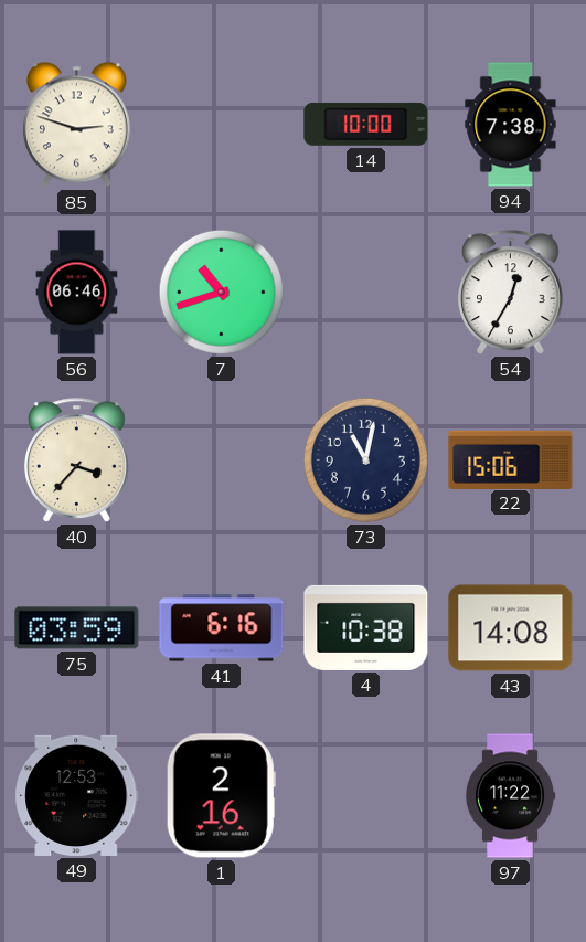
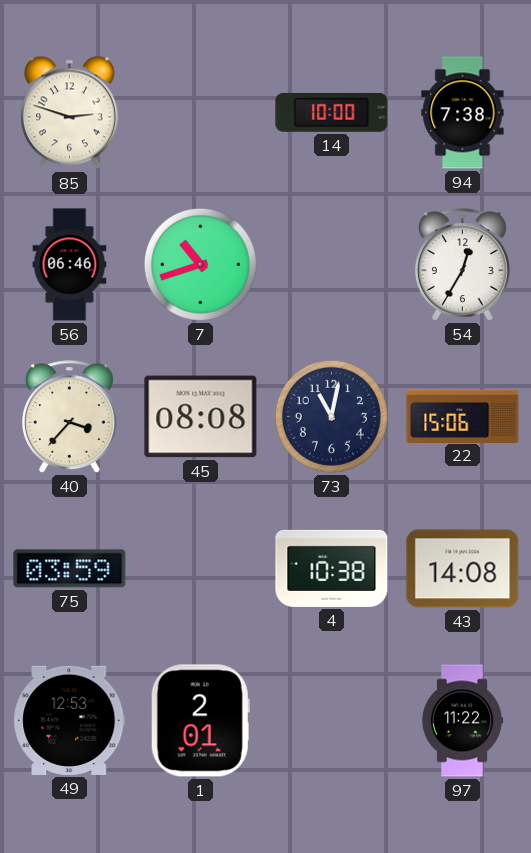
45: none -> 08:08 (201, 417)
41: 6:16 -> none (222, 628)
1: 2:16 -> 2:01 (200, 721)
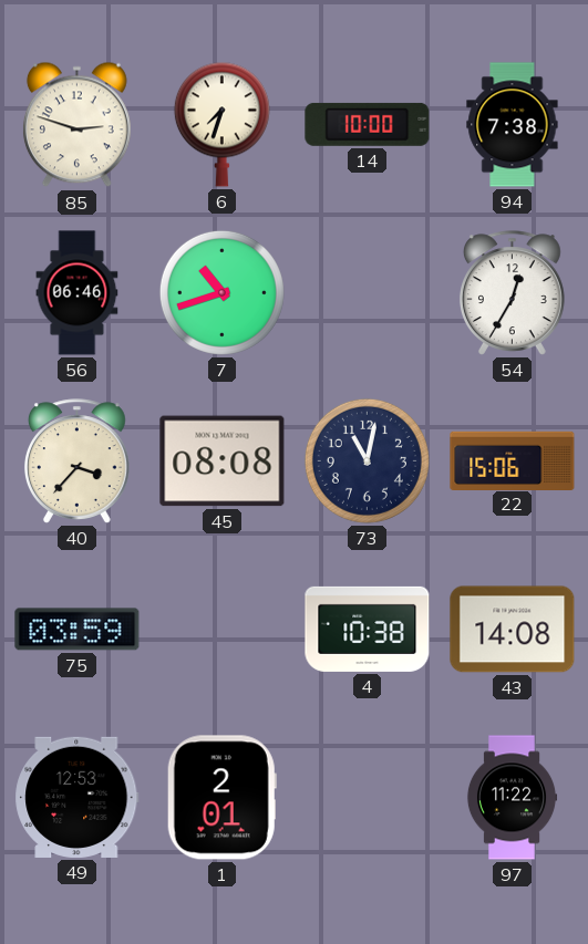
6: none -> 7:33 (221, 124)
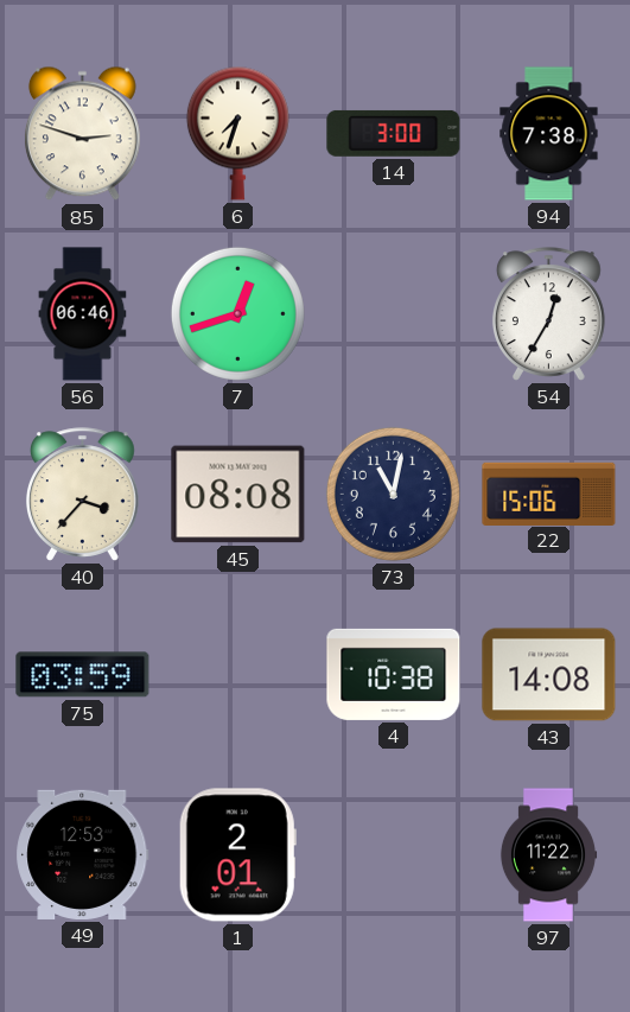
14: 10:00 -> 3:00 (394, 133)
7: 10:42 -> 12:42 (237, 313)
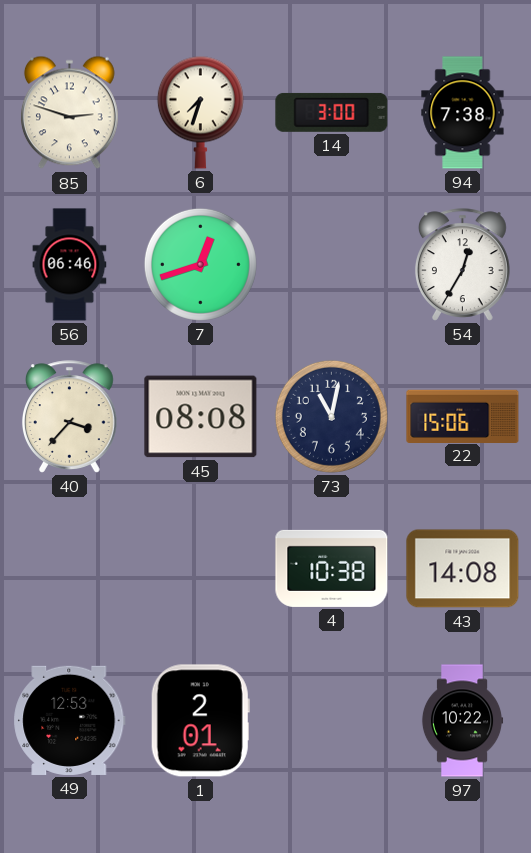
75: 03:59 -> none (83, 675)
97: 11:22 -> 10:22 (462, 721)
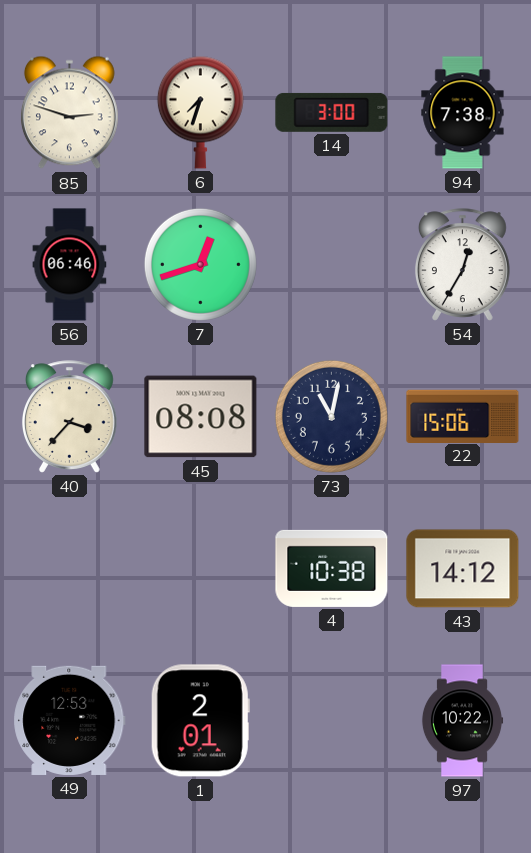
43: 14:08 -> 14:12 (463, 569)
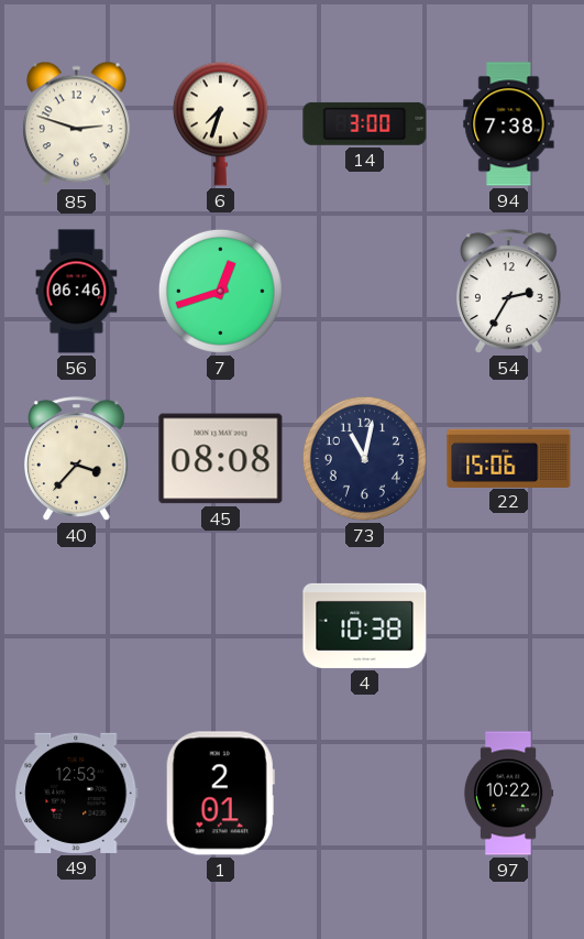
54: 12:35 -> 2:35 (508, 292)
43: 14:12 -> none (463, 569)
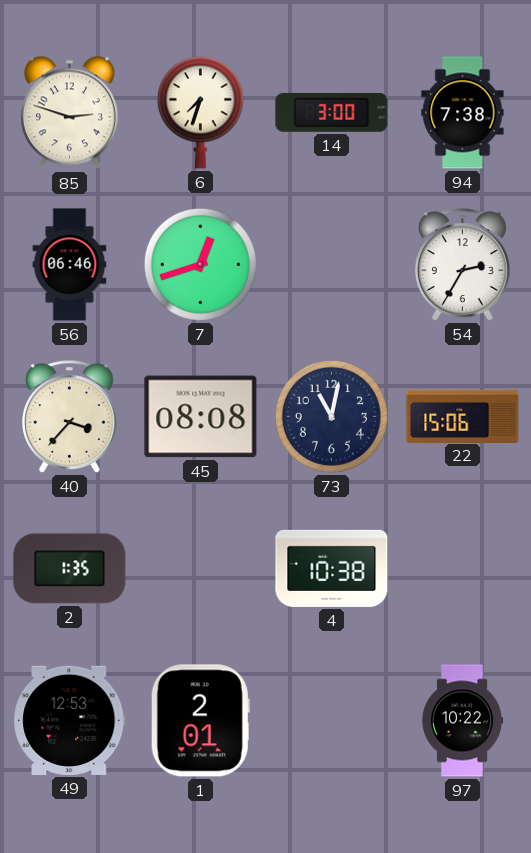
2: none -> 1:35 (70, 569)
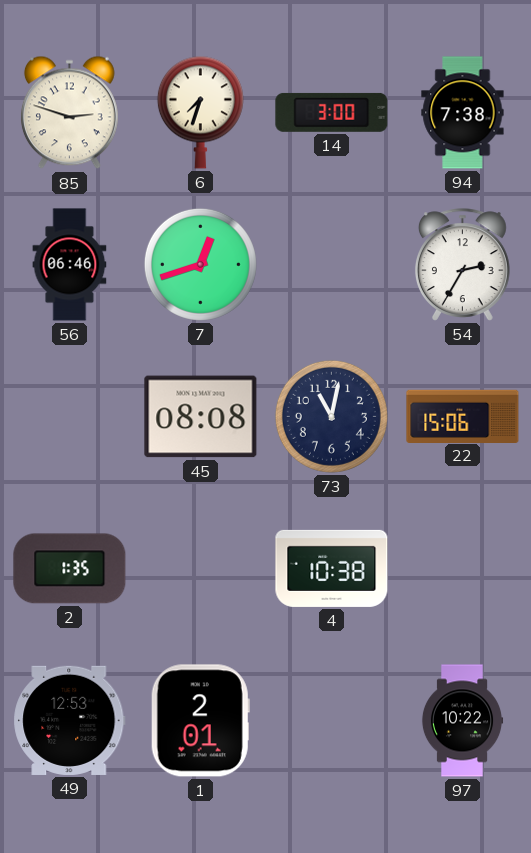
40: 3:37 -> none (69, 417)
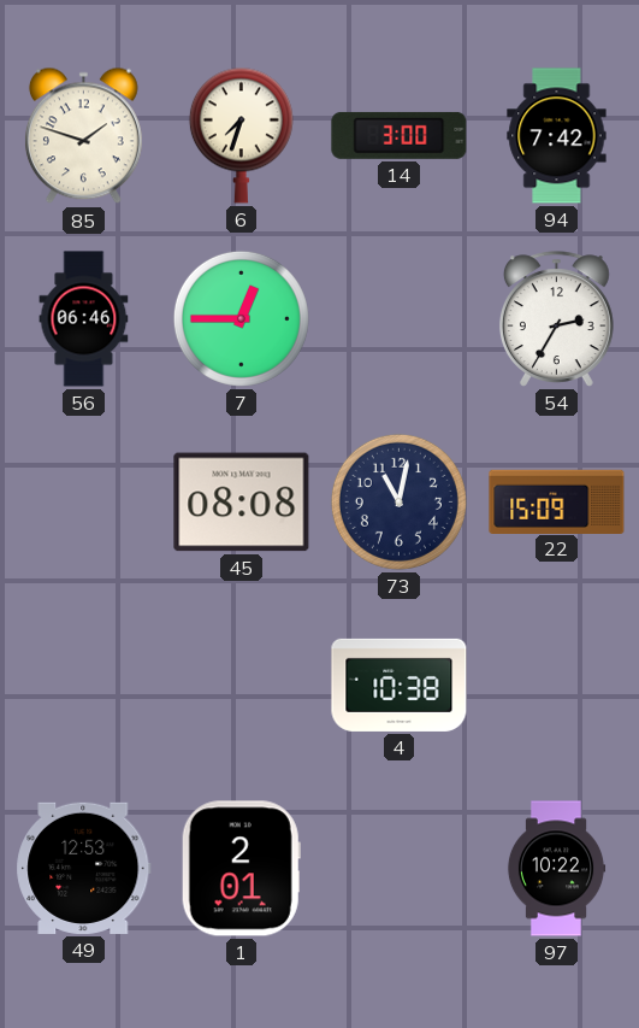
85: 2:48 -> 1:48 (83, 136)
94: 7:38 -> 7:42 (557, 136)
7: 12:42 -> 12:45 (241, 318)
22: 15:06 -> 15:09 (557, 501)
2: 1:35 -> none (70, 569)
